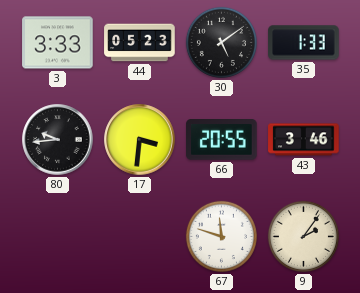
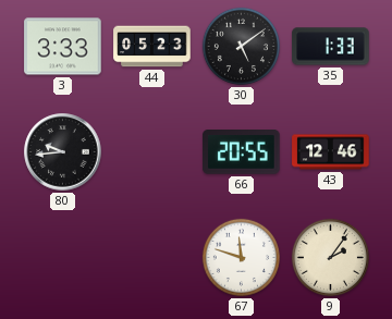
17: 3:31 -> none (140, 140)
43: 3:46 -> 12:46 (331, 152)
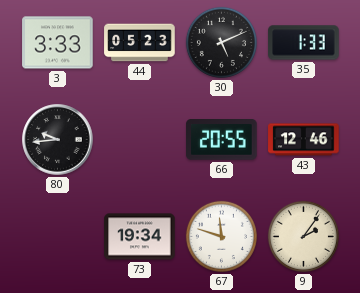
30: 5:09 -> 5:11 (221, 42)
73: none -> 19:34 (140, 237)
